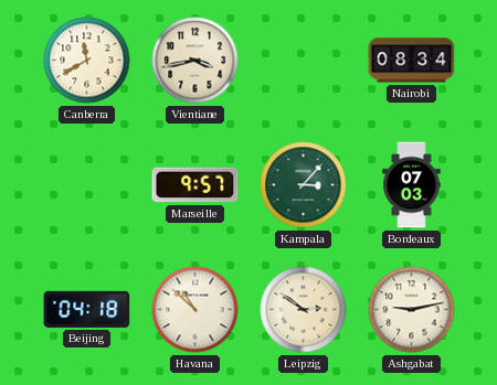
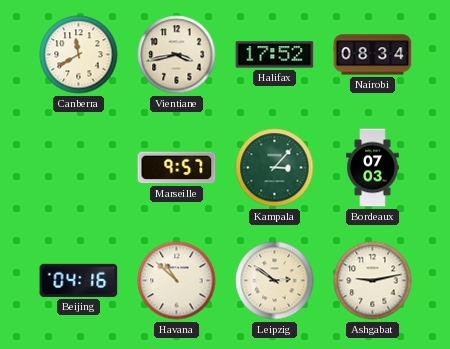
Halifax: none -> 17:52 (275, 55)
Beijing: 04:18 -> 04:16 (79, 280)
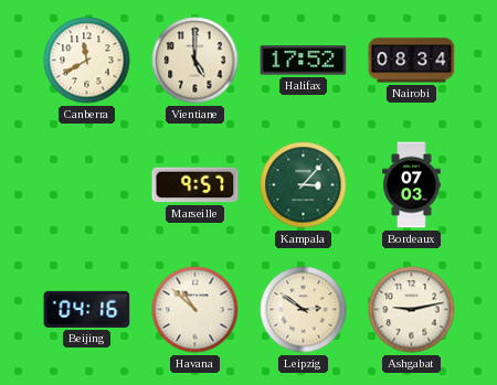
Vientiane: 3:43 -> 5:00 (195, 61)
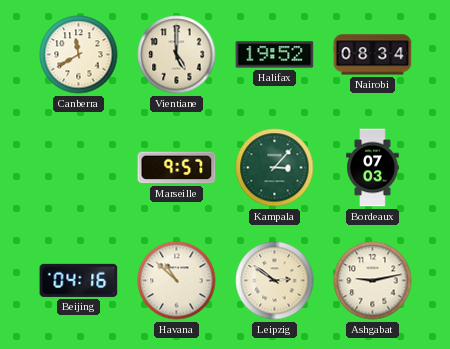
Halifax: 17:52 -> 19:52 (275, 55)
